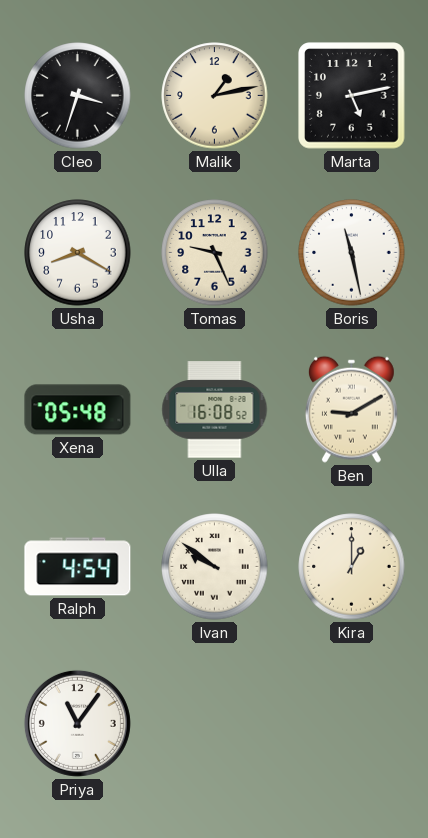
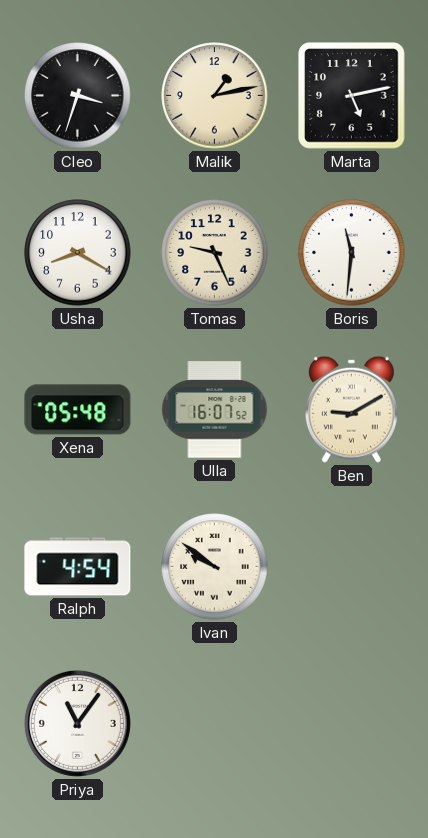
Boris: 11:28 -> 11:31 (352, 253)
Ulla: 16:08 -> 16:07 (215, 410)
Kira: 1:00 -> none (352, 567)
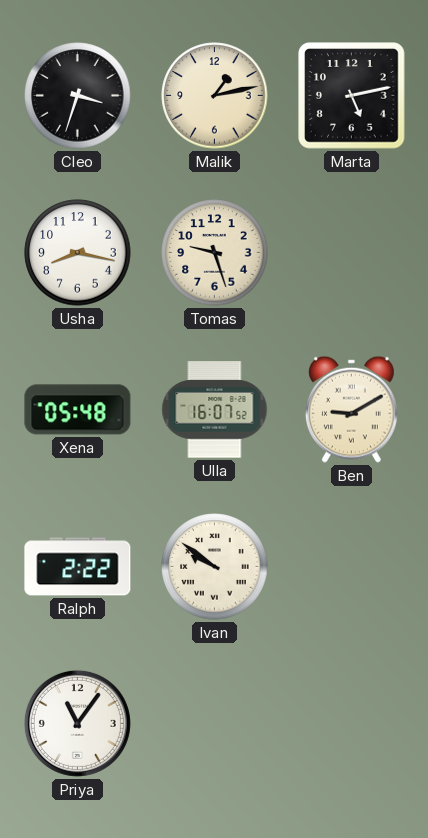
Usha: 8:20 -> 8:17 (78, 253)
Tomas: 9:26 -> 9:27 (215, 253)
Boris: 11:31 -> none (352, 253)
Ralph: 4:54 -> 2:22 (78, 567)
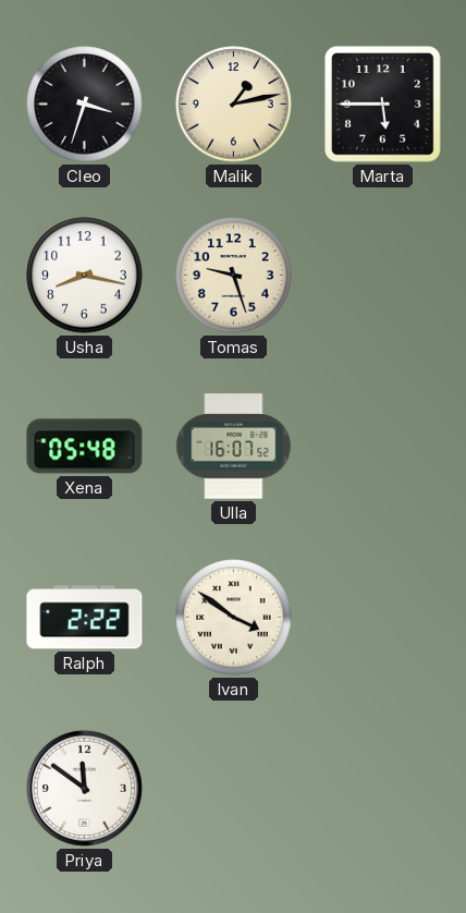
Marta: 5:13 -> 5:45 (383, 105)
Ben: 9:10 -> none (351, 409)
Ivan: 9:51 -> 3:51 (234, 618)
Priya: 11:06 -> 11:51 (84, 788)
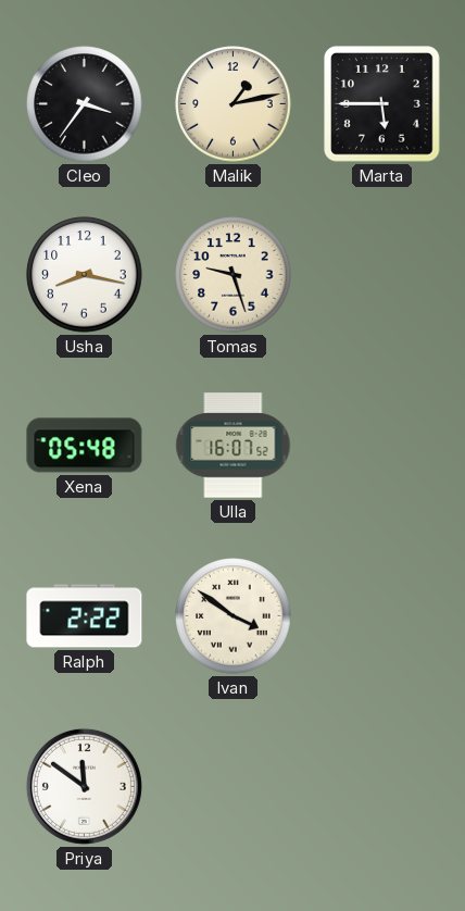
Cleo: 3:33 -> 3:36 (85, 104)
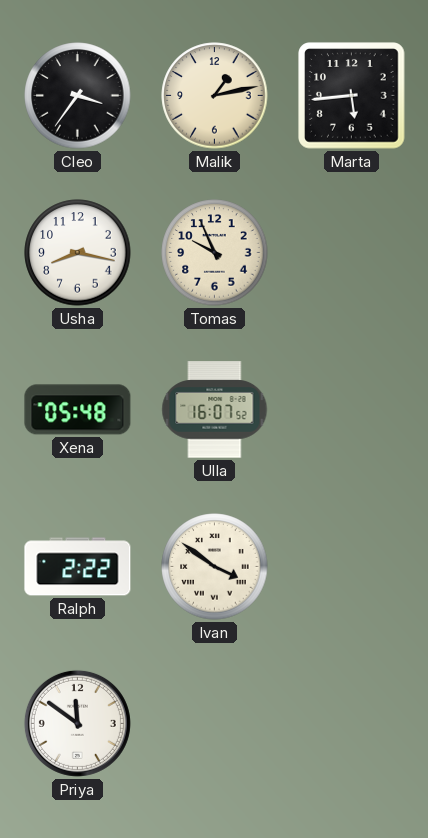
Marta: 5:45 -> 5:44 (352, 96)
Tomas: 9:27 -> 9:56 (215, 253)
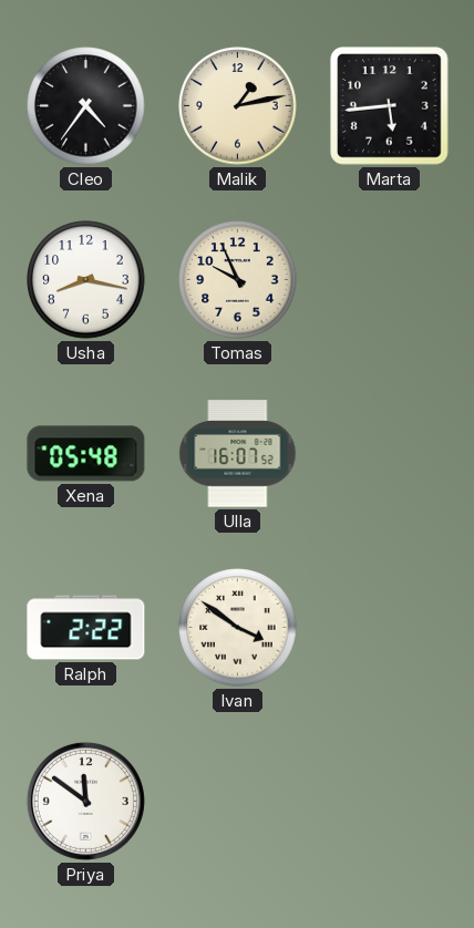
Cleo: 3:36 -> 4:36 (86, 106)
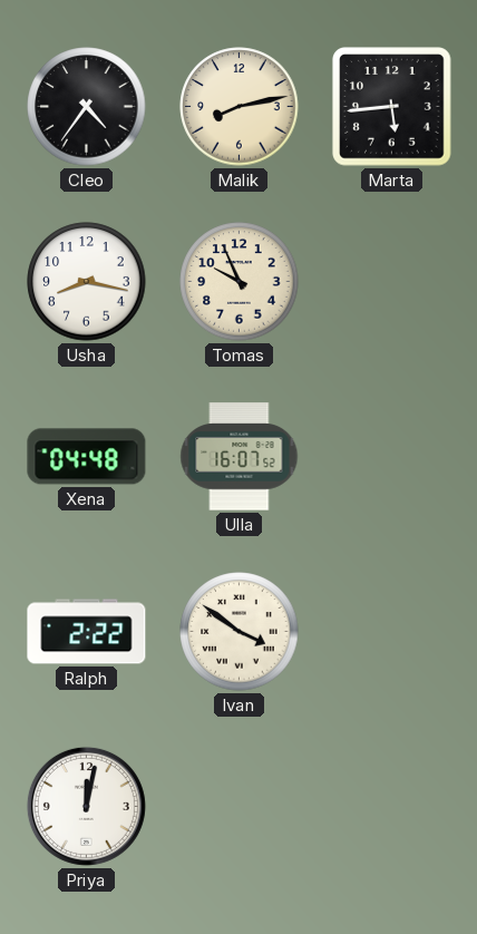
Malik: 1:13 -> 8:13 (240, 107)
Xena: 05:48 -> 04:48 (87, 457)
Priya: 11:51 -> 12:02 (86, 806)
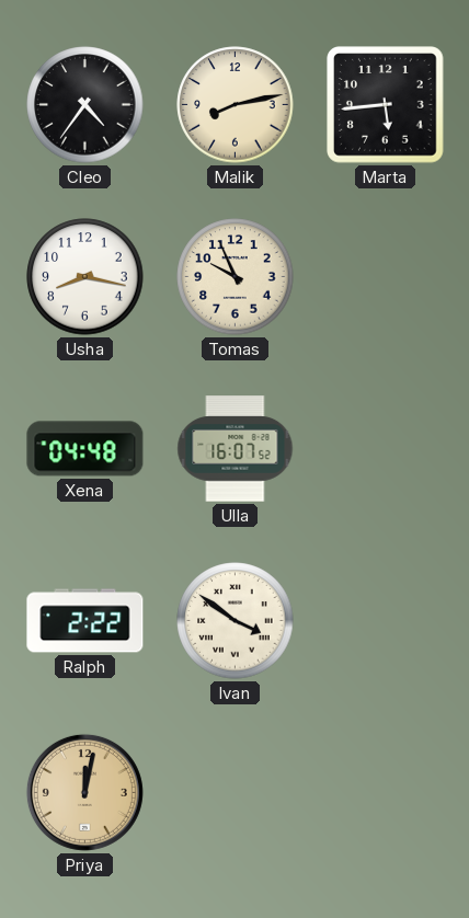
Priya dial: white -> champagne (84, 792)
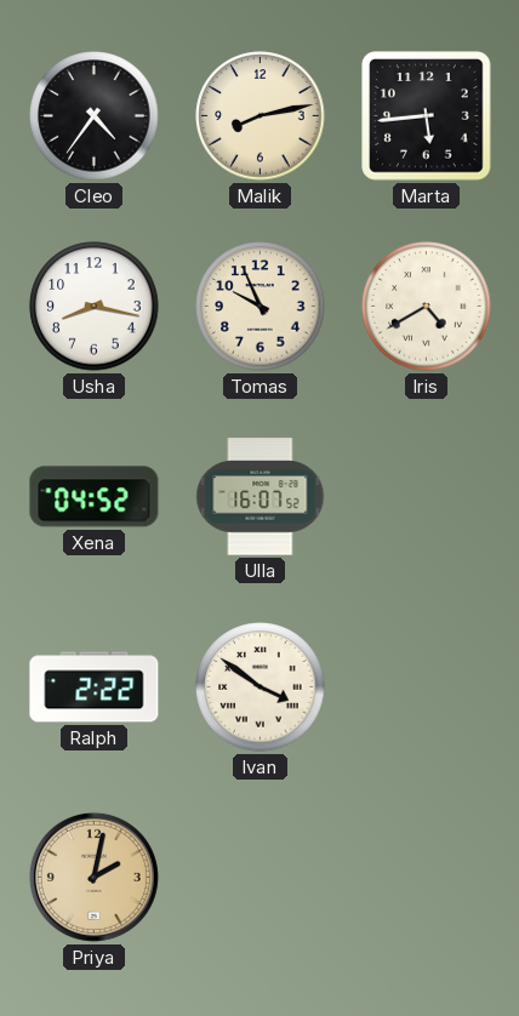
Iris: none -> 4:40 (427, 307)
Xena: 04:48 -> 04:52 (95, 497)
Priya: 12:02 -> 2:02 (93, 877)
